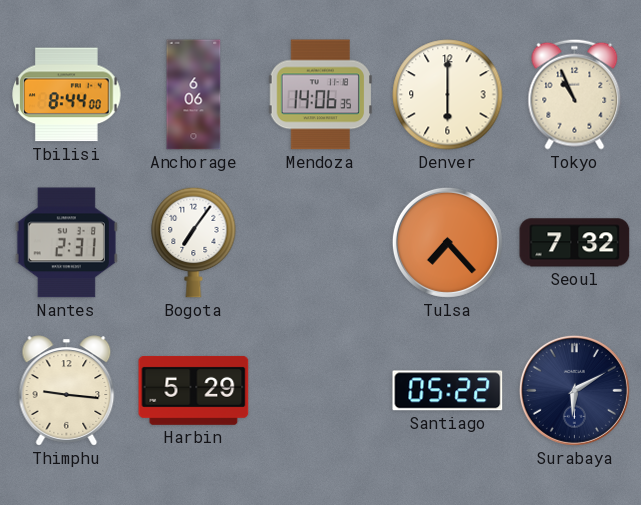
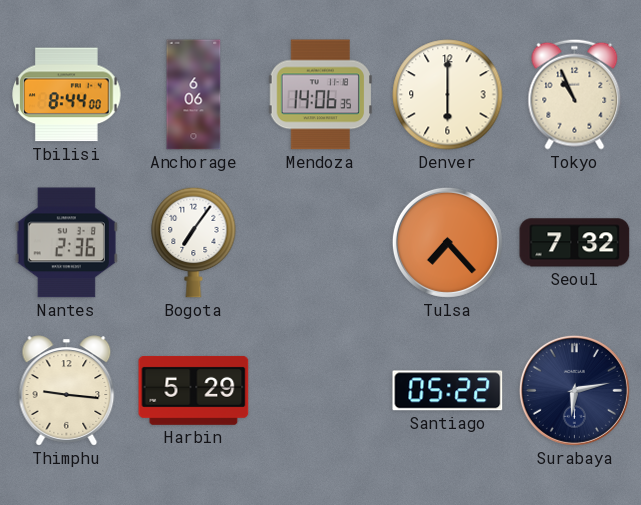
Nantes: 2:31 -> 2:36 (66, 243)
Surabaya: 6:10 -> 6:13 (574, 390)
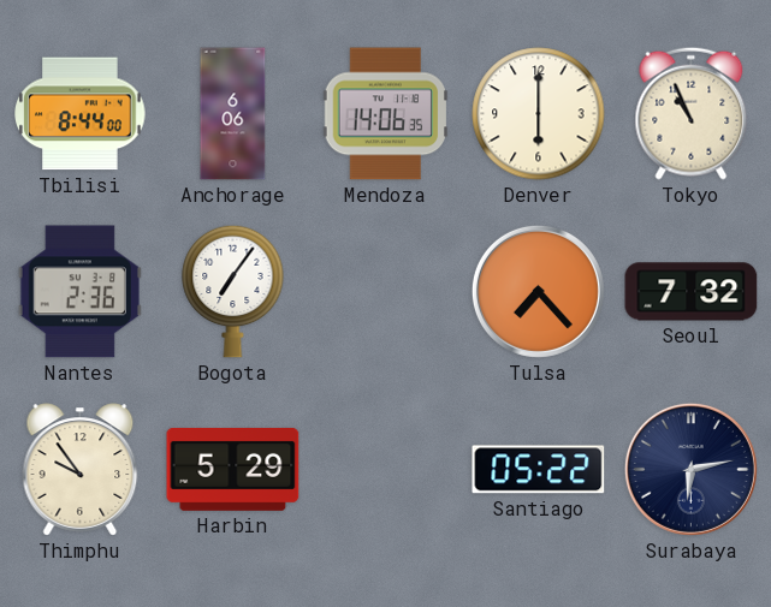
Thimphu: 9:16 -> 9:54 (81, 470)
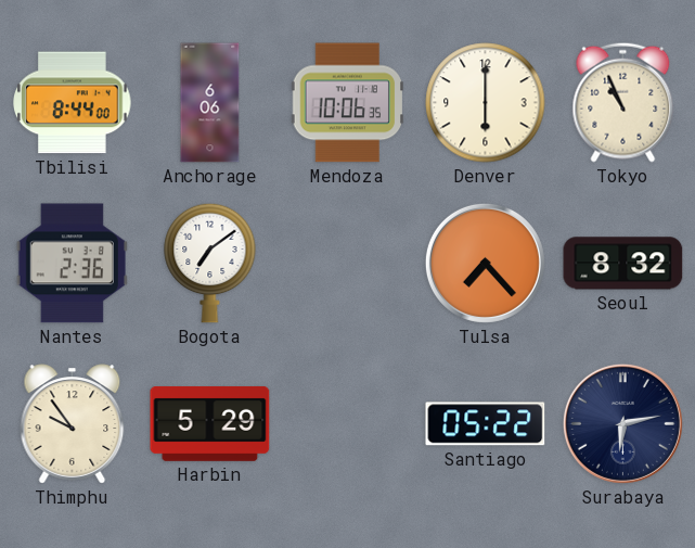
Mendoza: 14:06 -> 10:06 (348, 103)
Bogota: 7:06 -> 7:09 (210, 263)
Seoul: 7:32 -> 8:32 (623, 264)
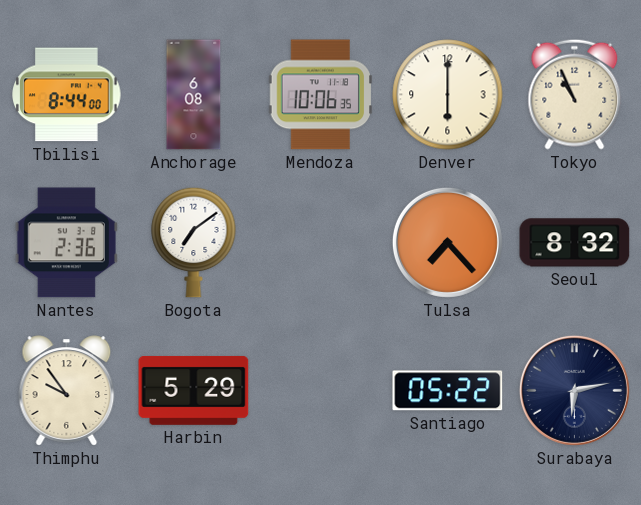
Anchorage: 6:06 -> 6:08 (194, 95)
